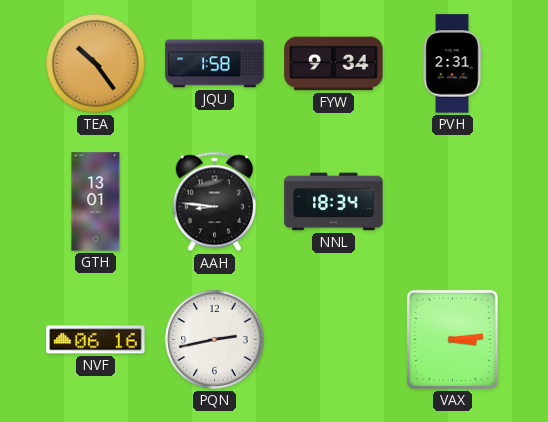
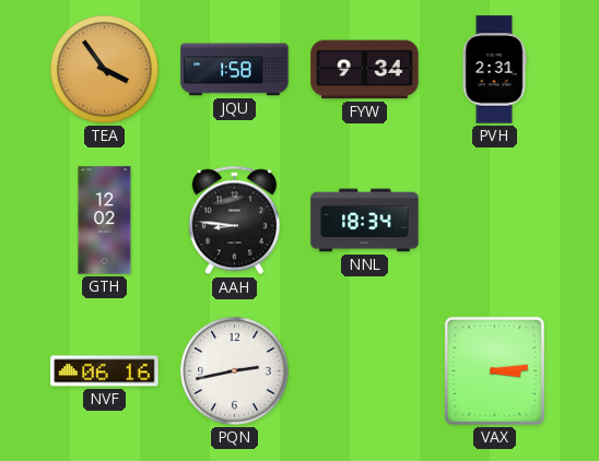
TEA: 10:24 -> 3:54 (105, 70)
GTH: 13:01 -> 12:02 (105, 221)
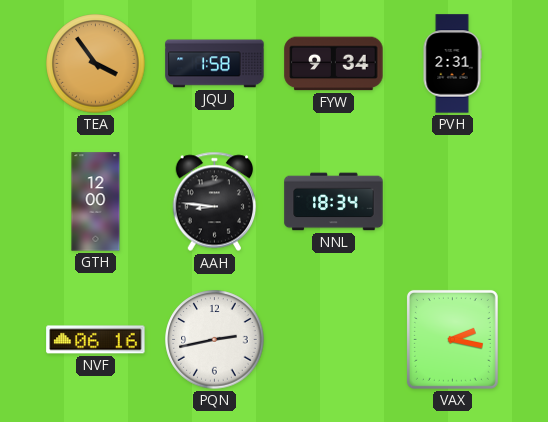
GTH: 12:02 -> 12:00 (96, 202)
VAX: 3:14 -> 2:17 (452, 339)
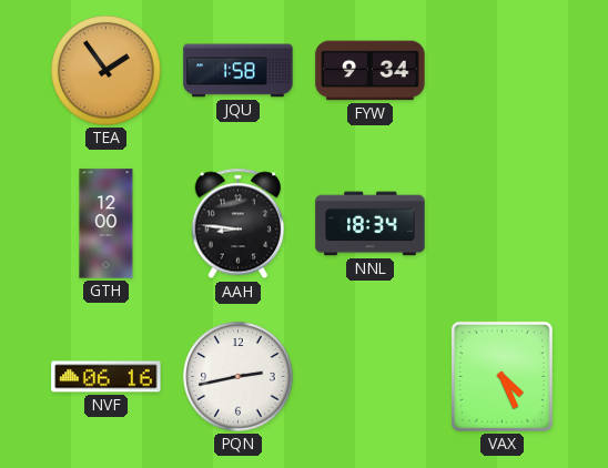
TEA: 3:54 -> 1:54 (107, 71)
PVH: 2:31 -> none (452, 64)
VAX: 2:17 -> 4:26 (501, 376)
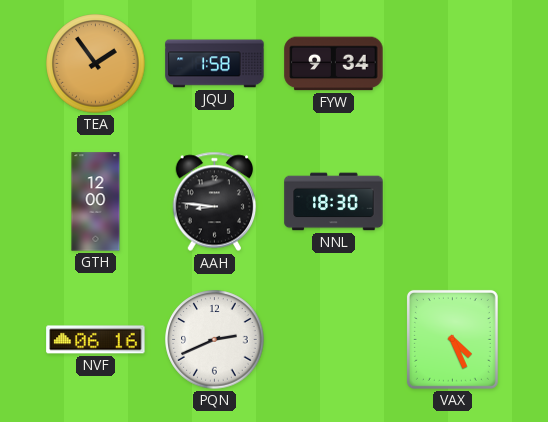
NNL: 18:34 -> 18:30 (334, 202)
PQN: 2:43 -> 2:41 (215, 340)
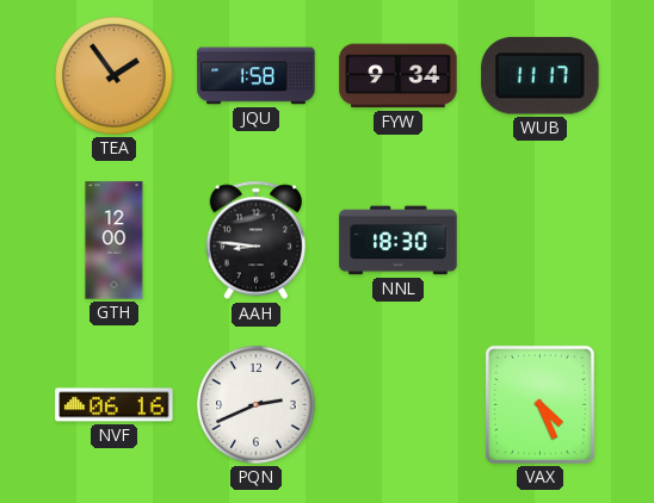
WUB: none -> 11:17 (541, 76)
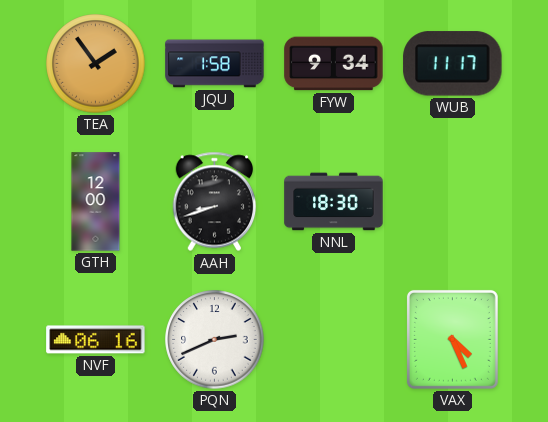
AAH: 8:46 -> 8:42 (215, 202)
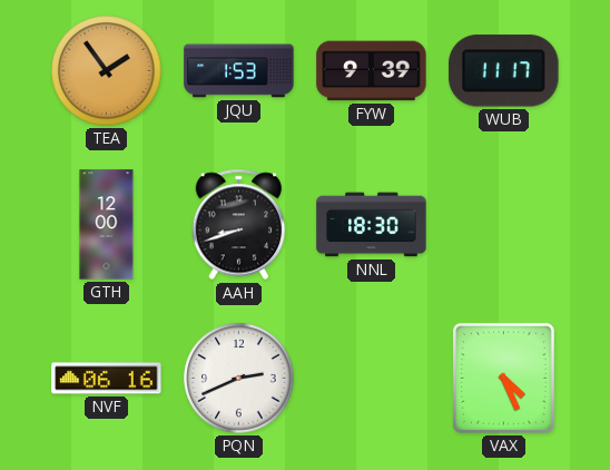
JQU: 1:58 -> 1:53 (239, 71)
FYW: 9:34 -> 9:39 (372, 71)
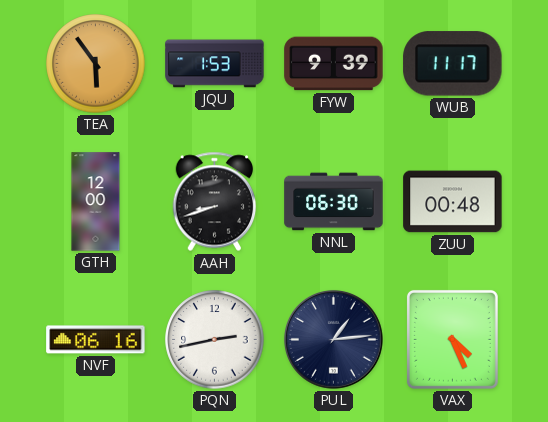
TEA: 1:54 -> 5:54 (96, 64)
NNL: 18:30 -> 06:30 (334, 202)
ZUU: none -> 00:48 (453, 202)
PQN: 2:41 -> 2:43 (215, 340)
PUL: none -> 1:14 (333, 339)
